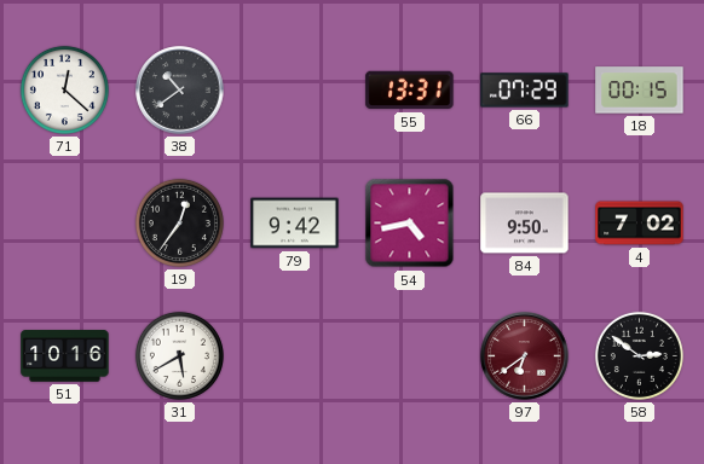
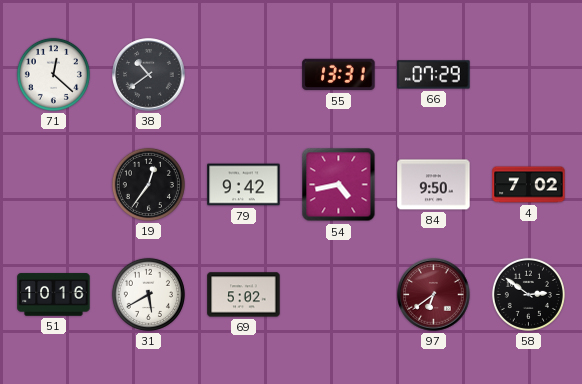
18: 00:15 -> none (640, 91)
69: none -> 5:02 (244, 295)
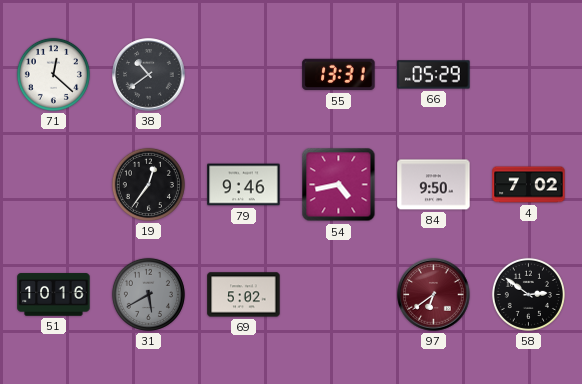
66: 07:29 -> 05:29 (434, 75)
79: 9:42 -> 9:46 (244, 185)
31 dial: white -> grey (148, 294)
